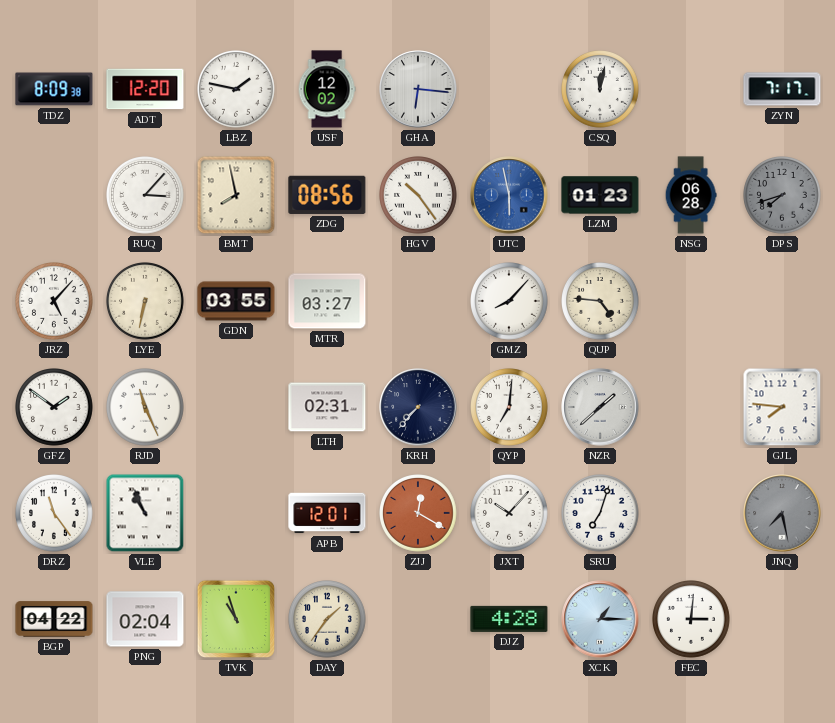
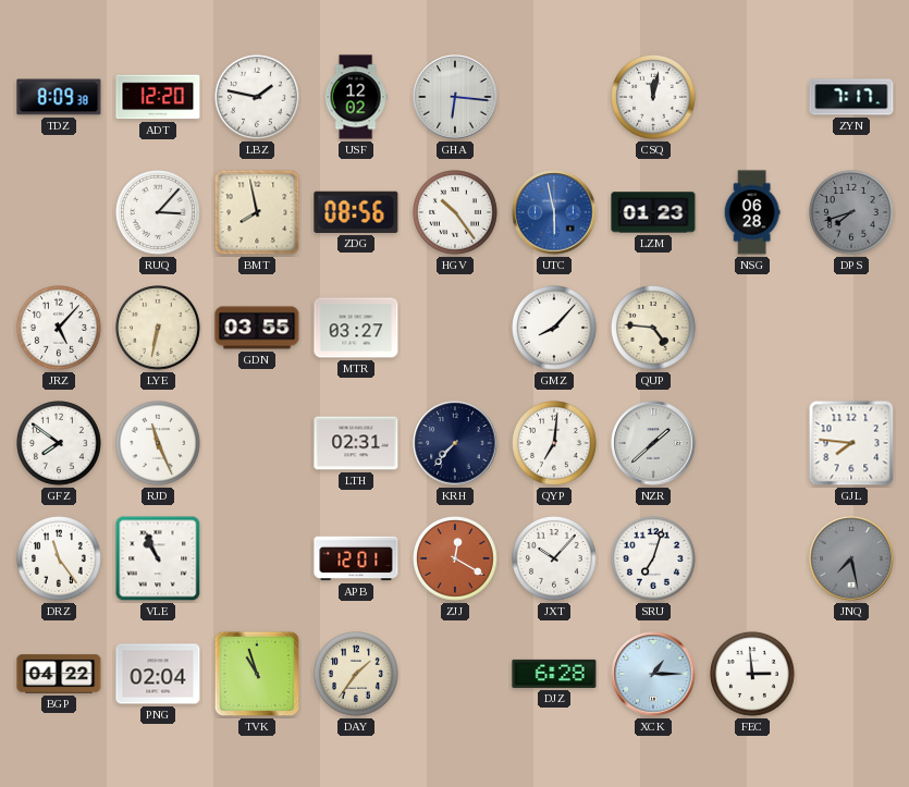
GFZ: 1:51 -> 7:51 (60, 444)
DJZ: 4:28 -> 6:28 (554, 674)
FEC: 3:01 -> 2:59 (753, 675)
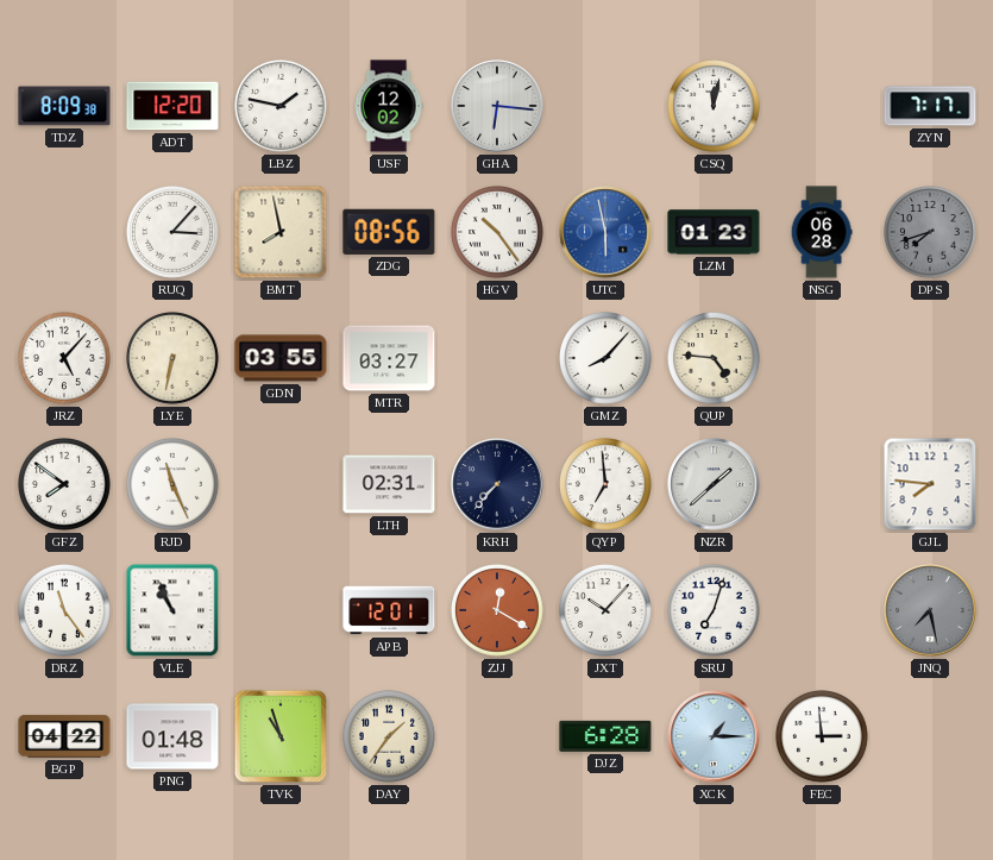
QYP: 7:01 -> 6:59 (607, 485)
PNG: 02:04 -> 01:48 (172, 736)
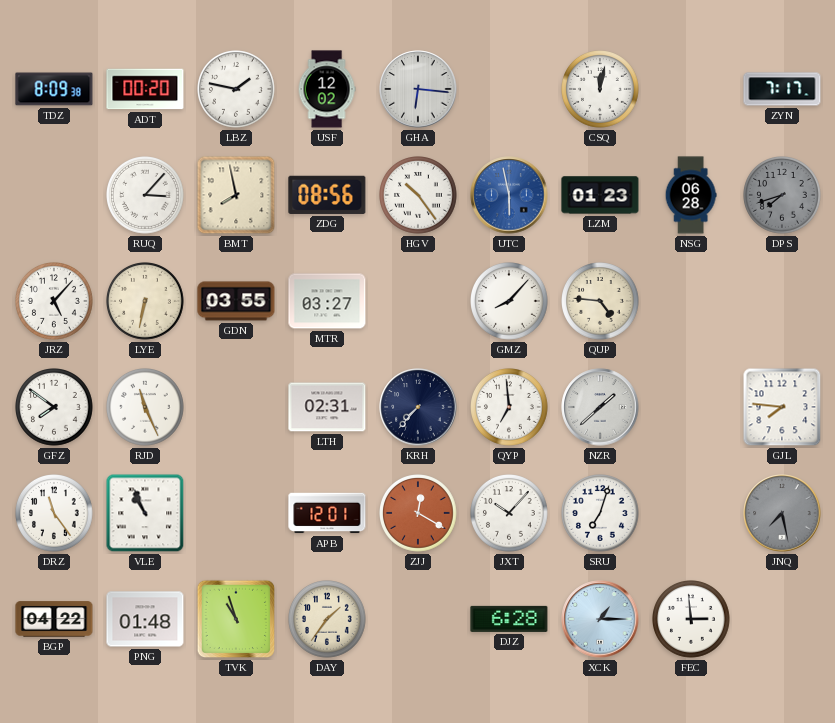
ADT: 12:20 -> 00:20 (145, 89)
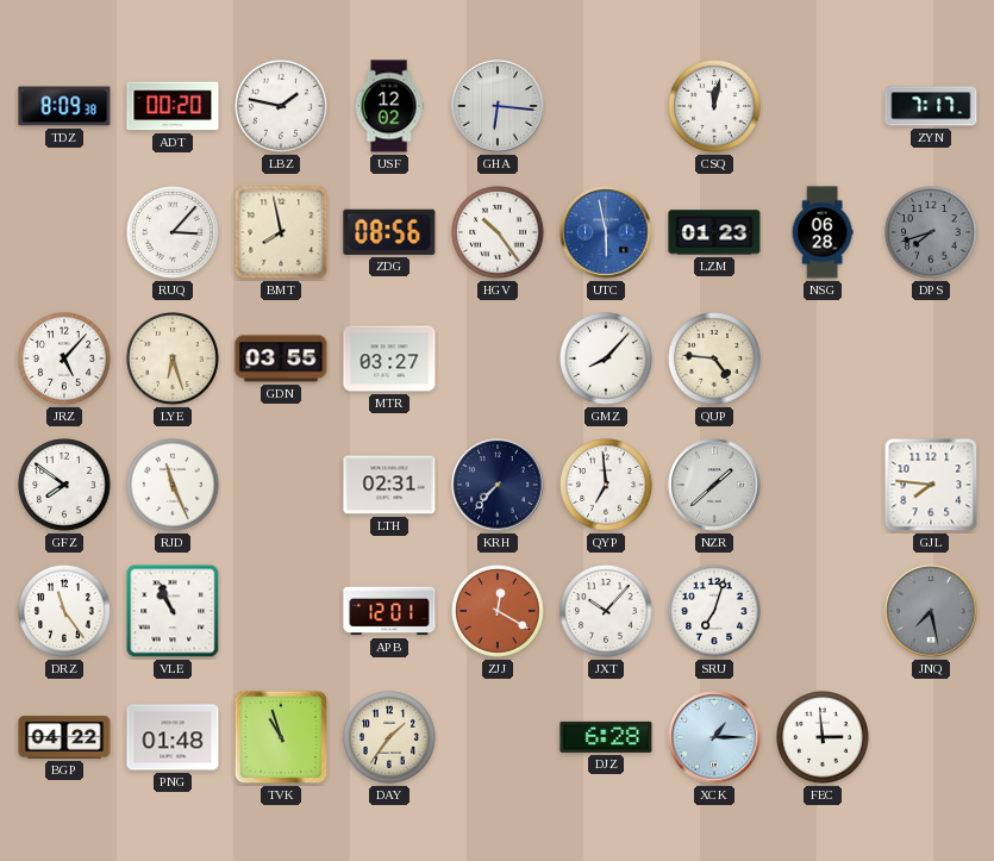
LYE: 6:32 -> 6:27 (174, 360)
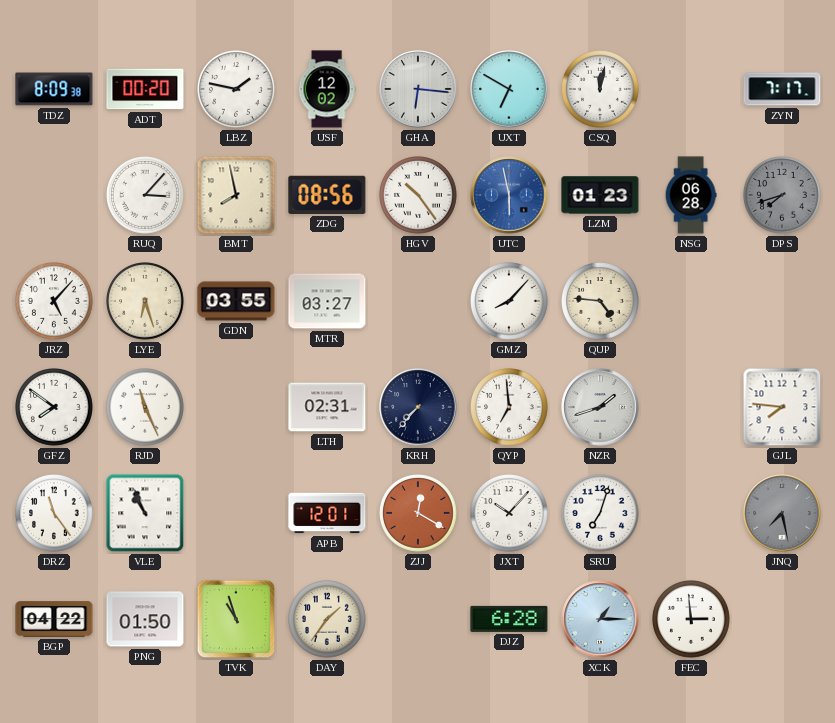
UXT: none -> 6:50 (509, 89)
NZR: 1:38 -> 1:42 (600, 407)
PNG: 01:48 -> 01:50 (145, 619)
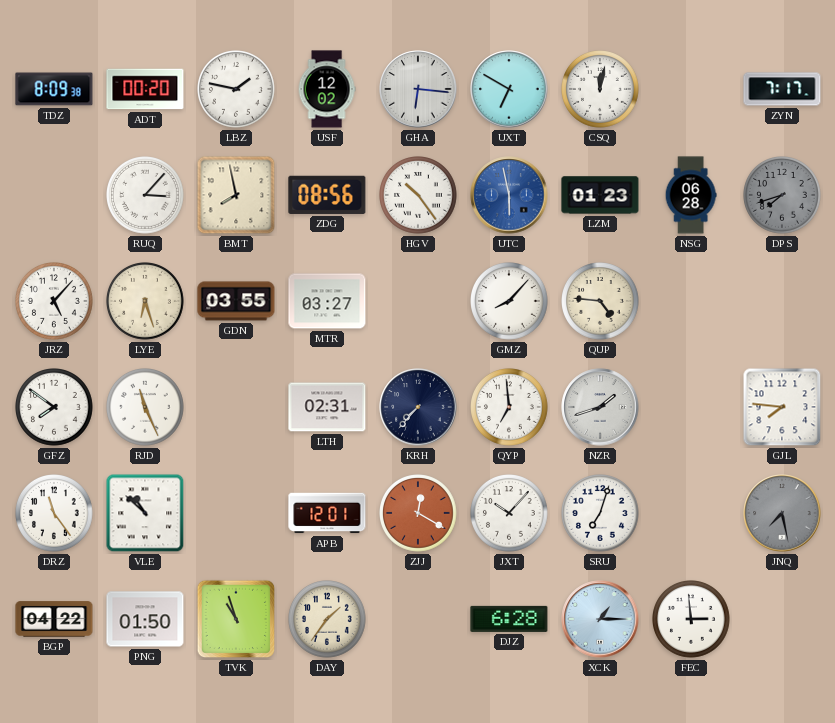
VLE: 10:56 -> 10:52 (145, 513)
